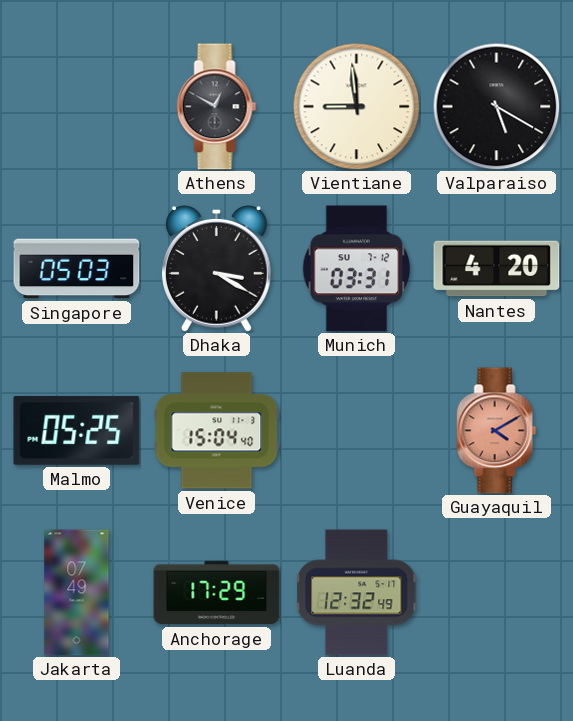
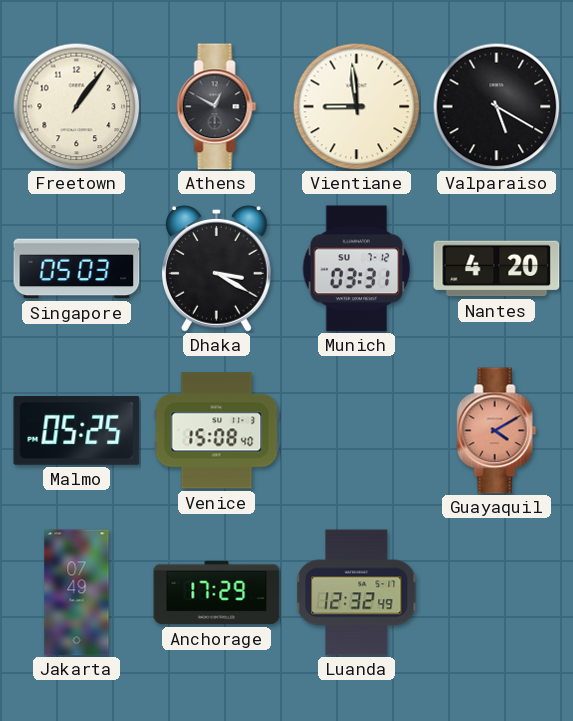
Freetown: none -> 1:06 (76, 106)
Venice: 15:04 -> 15:08 (217, 431)
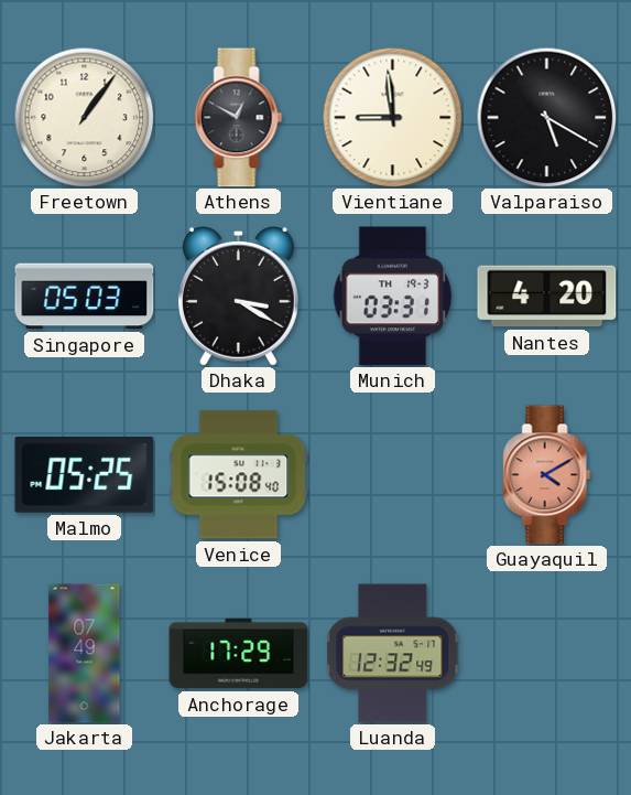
Munich date: SU 7-12 -> TH 19-3 (393, 297)
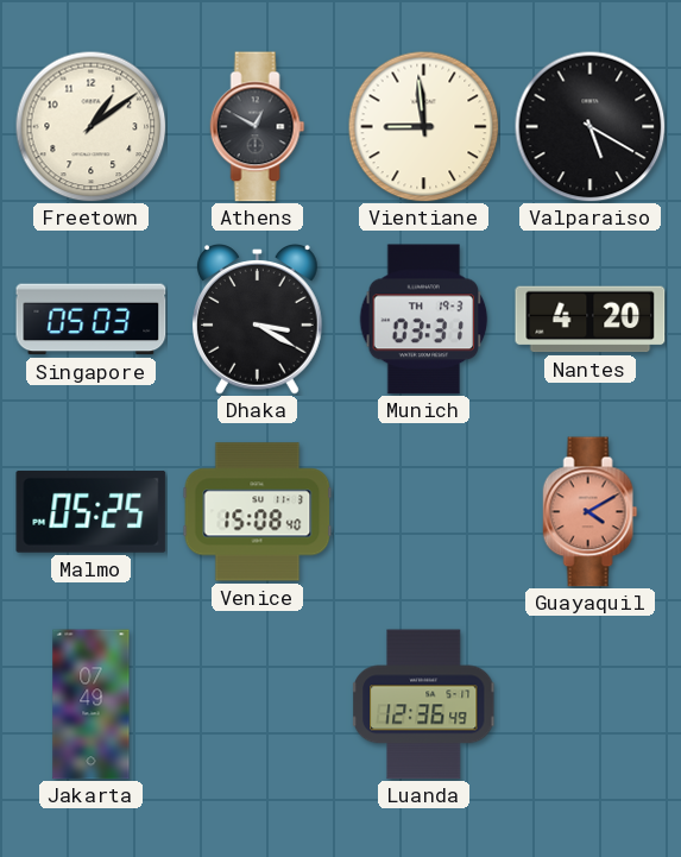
Freetown: 1:06 -> 1:09 (90, 126)
Anchorage: 17:29 -> none (239, 654)
Luanda: 12:32 -> 12:36 (424, 705)
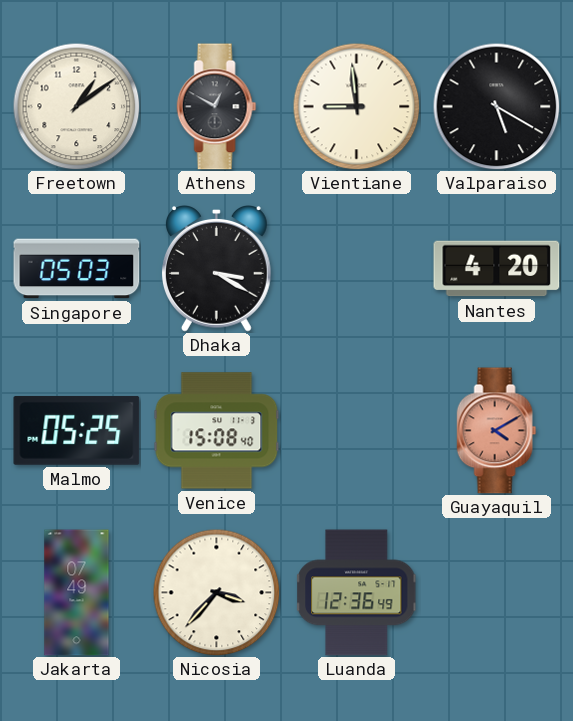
Munich: 03:31 -> none (424, 320)
Nicosia: none -> 3:37 (216, 592)
